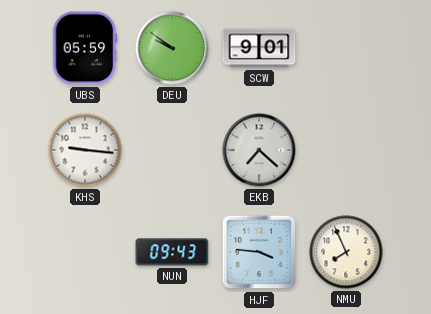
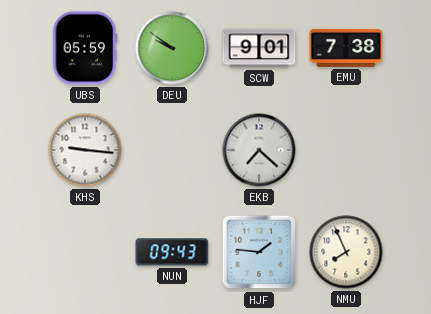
EMU: none -> 7:38 (346, 48)
HJF: 3:46 -> 1:46 (259, 252)
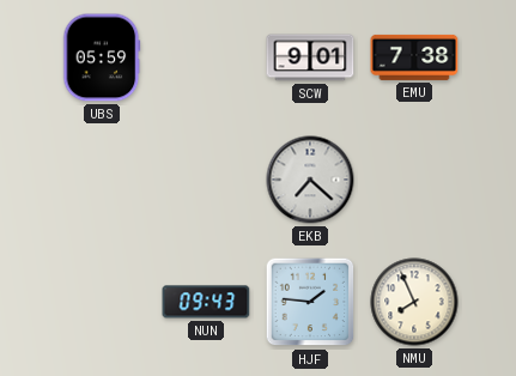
DEU: 9:51 -> none (172, 48)
KHS: 9:16 -> none (85, 150)
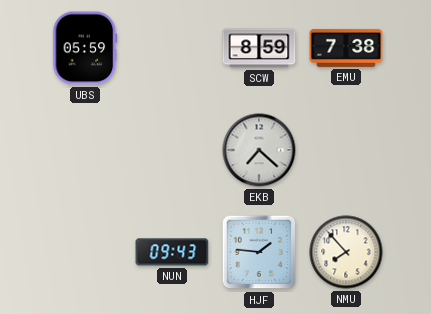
SCW: 9:01 -> 8:59 (259, 48)
NMU: 7:56 -> 7:53 (346, 252)
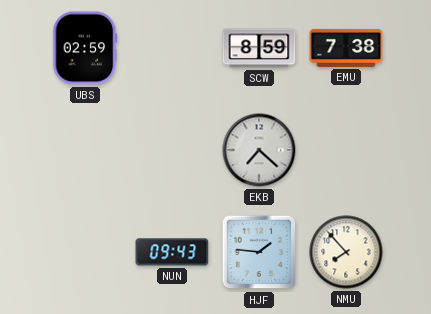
UBS: 05:59 -> 02:59 (85, 48)
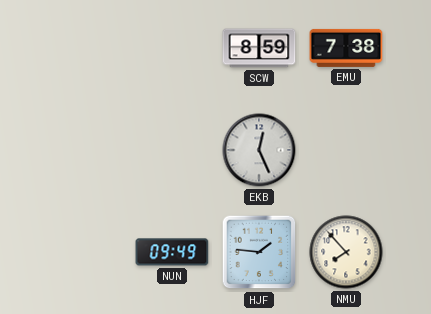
UBS: 02:59 -> none (85, 48)
EKB: 7:22 -> 12:26 (259, 150)
NUN: 09:43 -> 09:49 (172, 252)
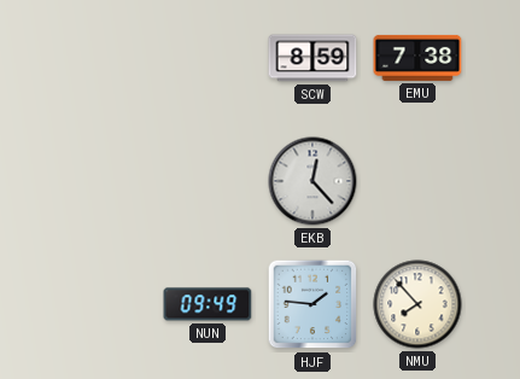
EKB: 12:26 -> 12:23 (312, 181)
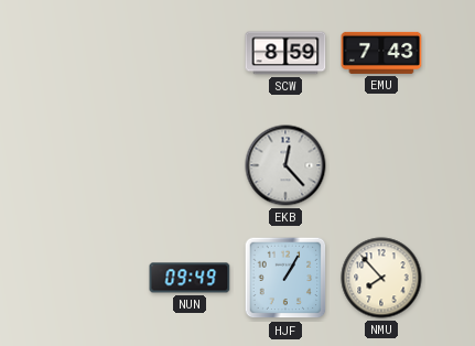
EMU: 7:38 -> 7:43 (381, 53)
HJF: 1:46 -> 1:05 (285, 278)
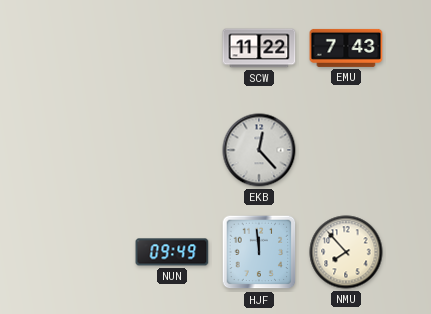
SCW: 8:59 -> 11:22 (259, 48)
HJF: 1:05 -> 11:59 (259, 252)
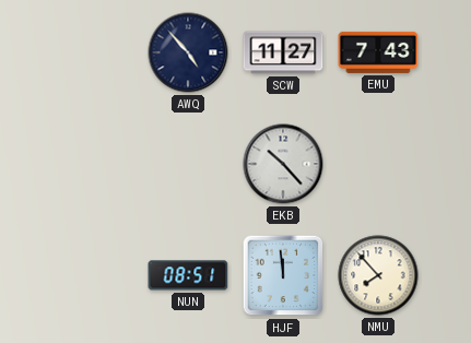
AWQ: none -> 4:53 (188, 52)
SCW: 11:22 -> 11:27 (283, 52)
EKB: 12:23 -> 10:23 (283, 164)
NUN: 09:49 -> 08:51 (188, 275)
